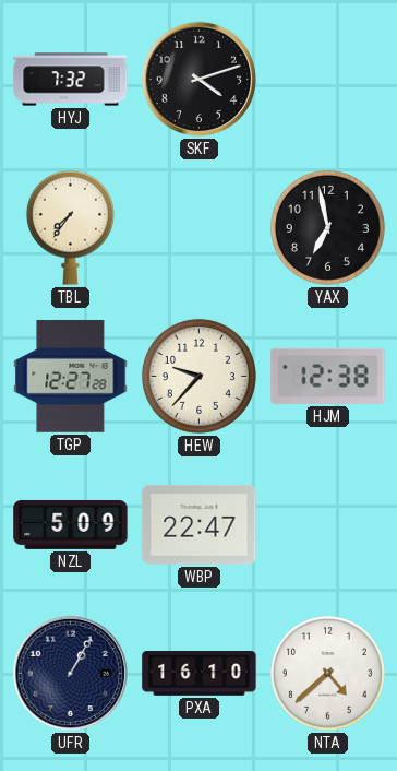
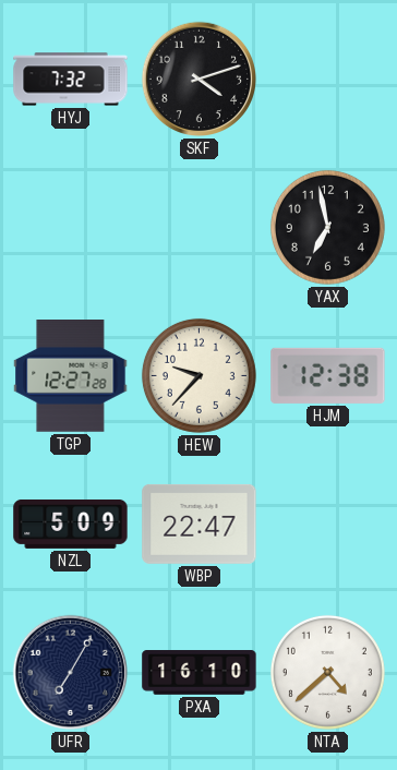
TBL: 7:36 -> none (70, 227)
UFR: 1:05 -> 7:05 (71, 673)
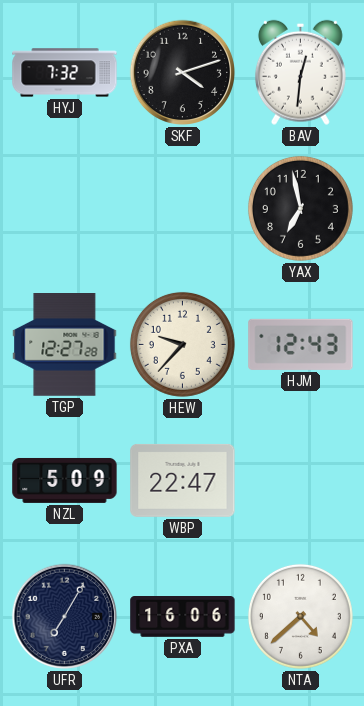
BAV: none -> 12:31 (300, 72)
HJM: 12:38 -> 12:43 (301, 344)
PXA: 16:10 -> 16:06 (183, 617)
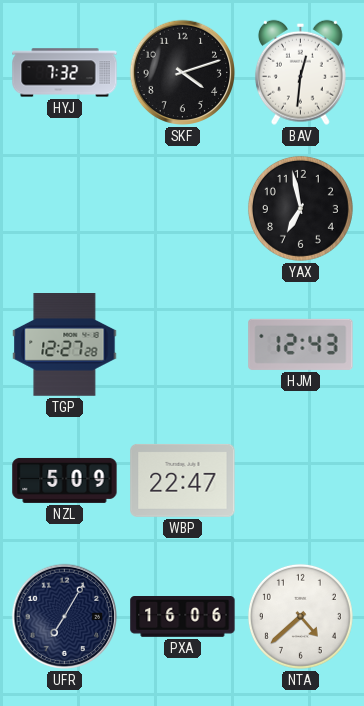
HEW: 9:37 -> none (182, 344)
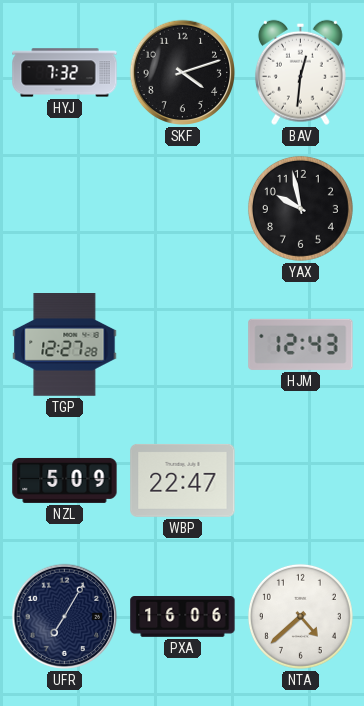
YAX: 6:58 -> 9:58 (300, 208)
